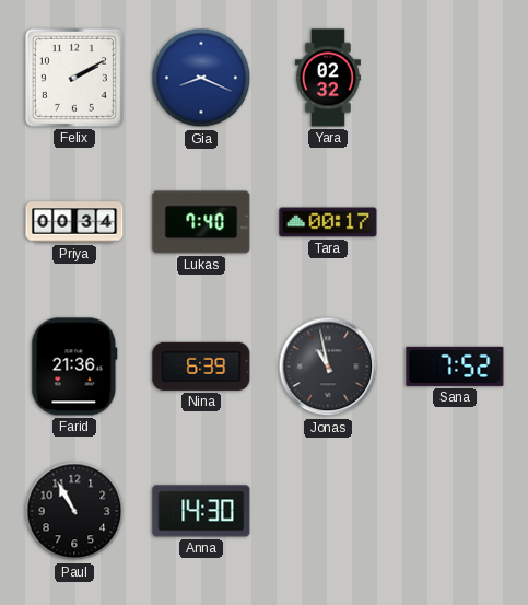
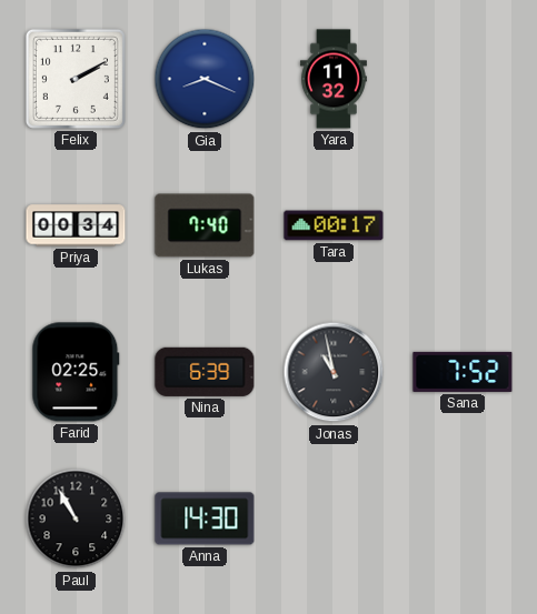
Yara: 02:32 -> 11:32 (334, 79)
Farid: 21:36 -> 02:25 (76, 372)
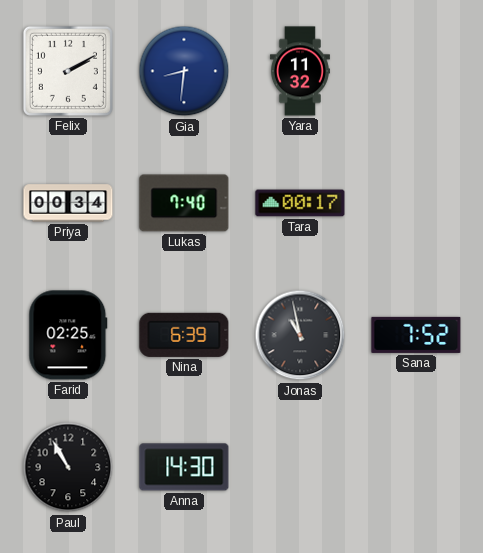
Gia: 8:19 -> 8:31 (184, 71)
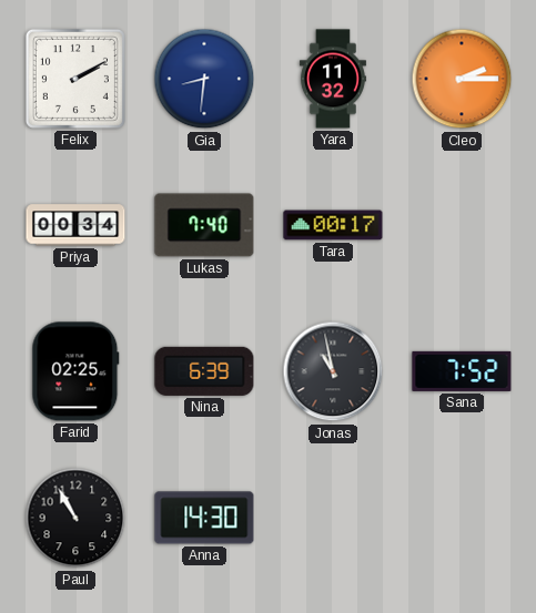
Cleo: none -> 2:15 (462, 79)
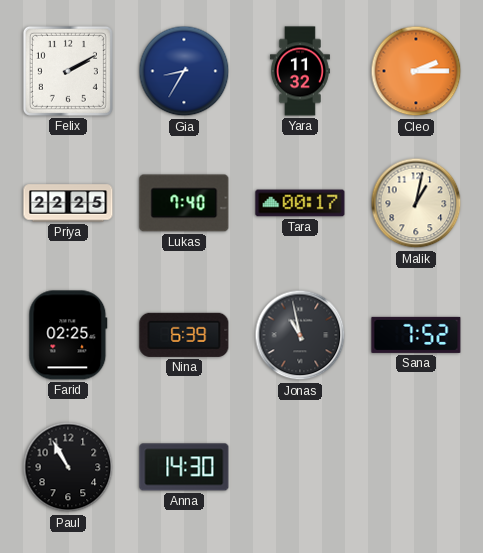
Gia: 8:31 -> 8:35 (184, 71)
Priya: 00:34 -> 22:25 (68, 203)
Malik: none -> 1:02 (416, 203)
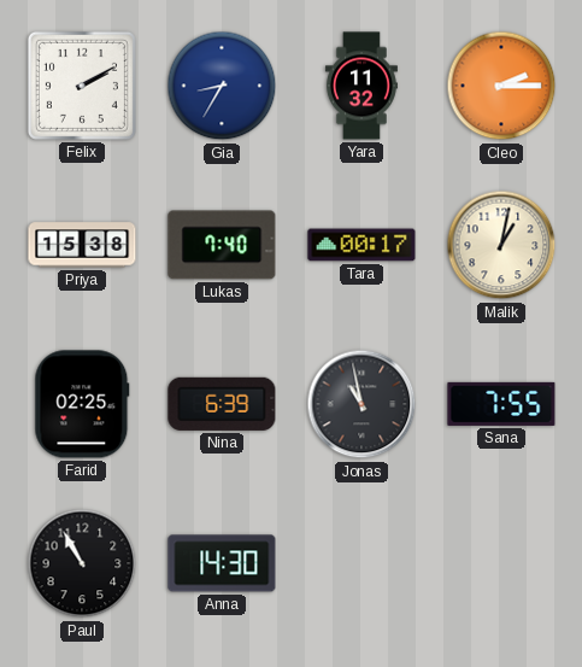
Priya: 22:25 -> 15:38 (82, 245)
Sana: 7:52 -> 7:55 (501, 404)
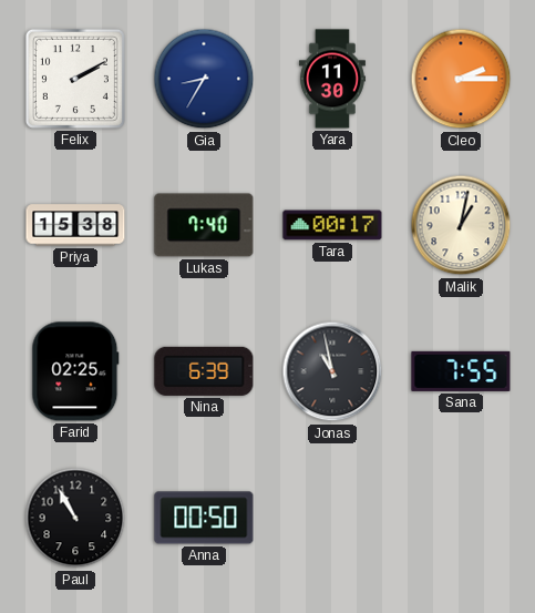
Yara: 11:32 -> 11:30 (332, 79)
Anna: 14:30 -> 00:50 (204, 518)
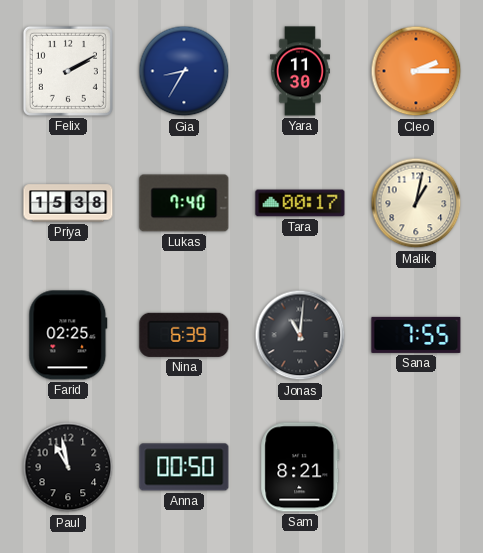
Jonas: 10:58 -> 11:01 (300, 335)
Paul: 10:55 -> 10:58 (68, 467)
Sam: none -> 8:21 (300, 467)
